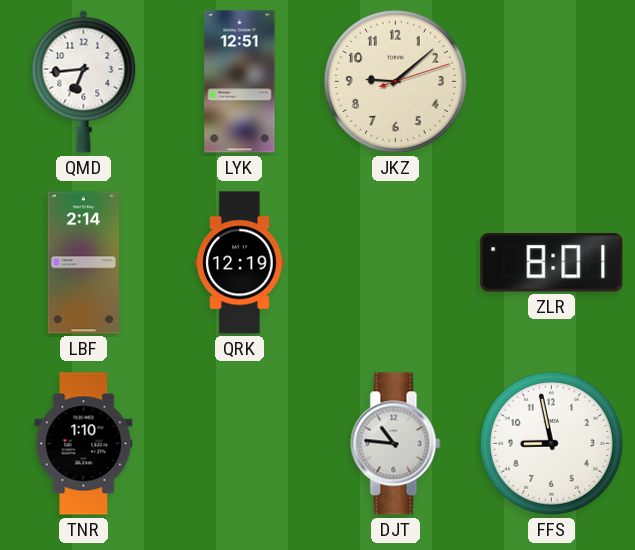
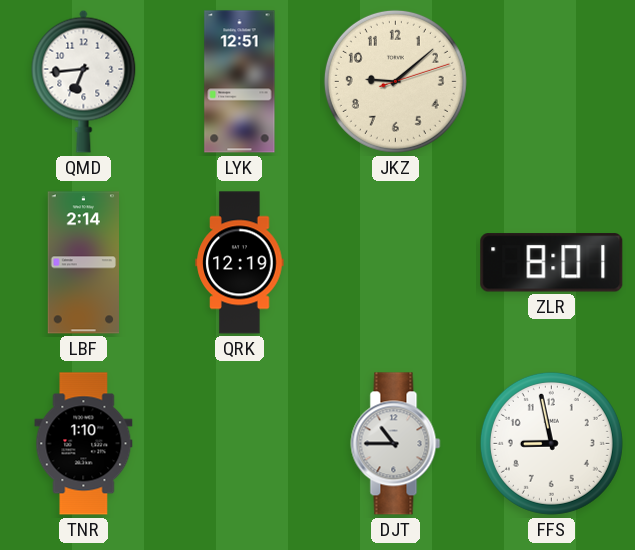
DJT: 10:46 -> 10:45 (396, 444)
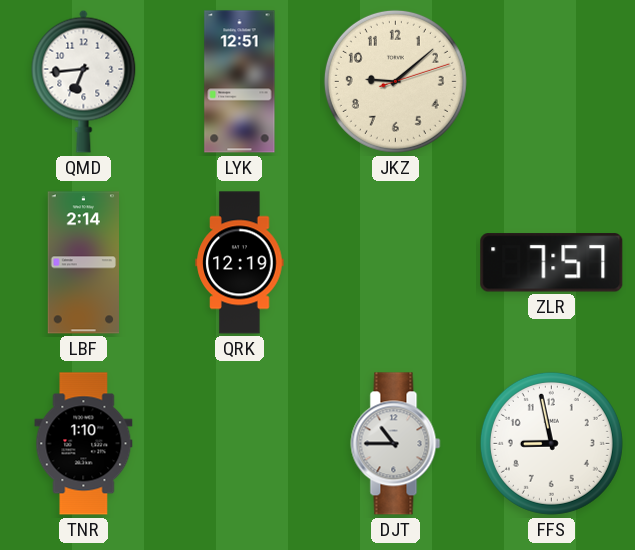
ZLR: 8:01 -> 7:57 (552, 263)
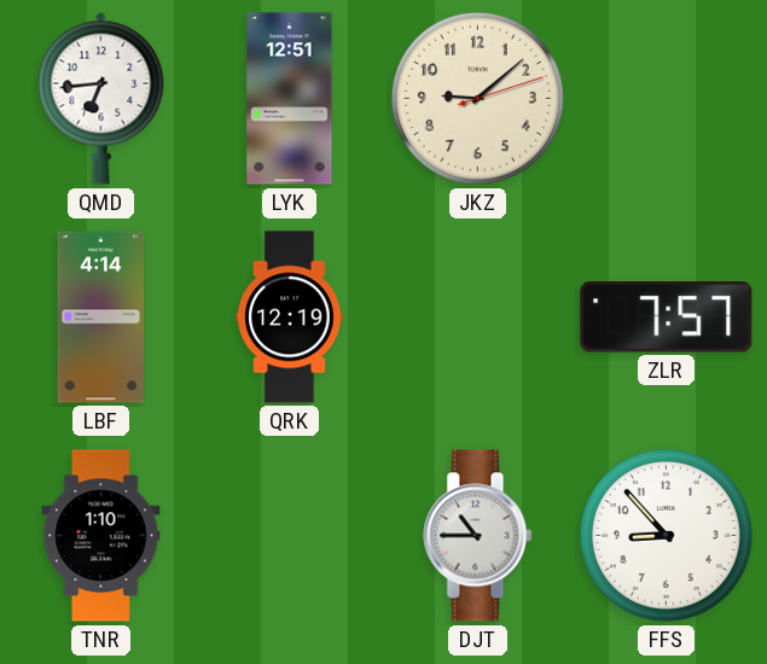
LBF: 2:14 -> 4:14 (101, 318)
FFS: 8:58 -> 8:53 (666, 535)
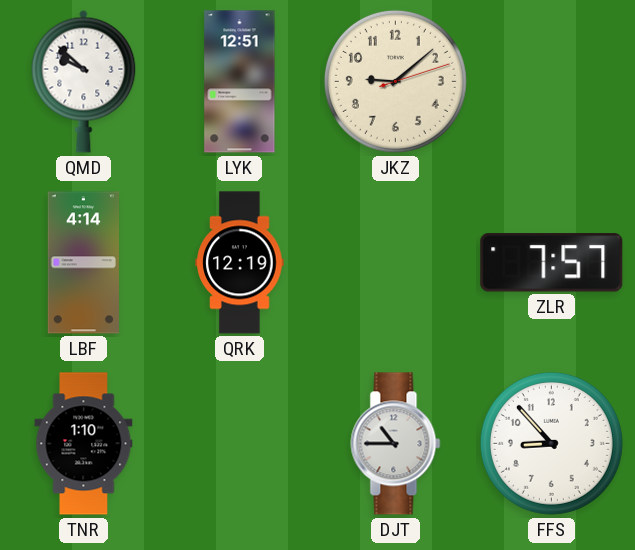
QMD: 6:44 -> 9:52 (84, 81)
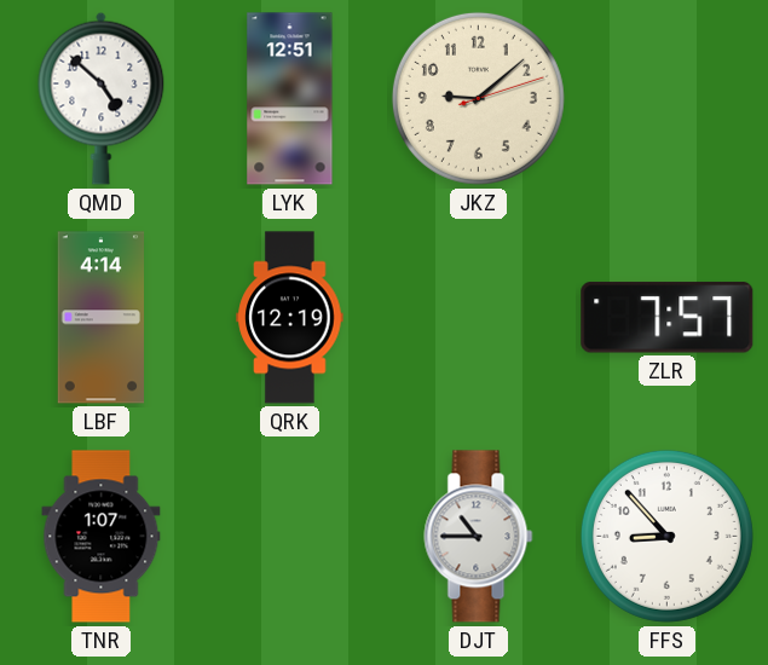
QMD: 9:52 -> 4:52 (102, 98)
TNR: 1:10 -> 1:07 (102, 537)
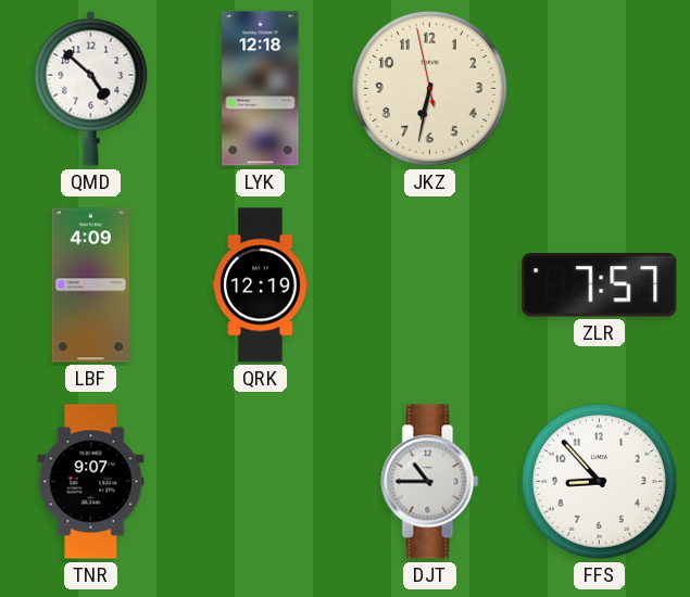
LYK: 12:51 -> 12:18 (261, 89)
JKZ: 9:08 -> 6:31 (429, 88)
LBF: 4:14 -> 4:09 (91, 285)
TNR: 1:07 -> 9:07 (91, 482)
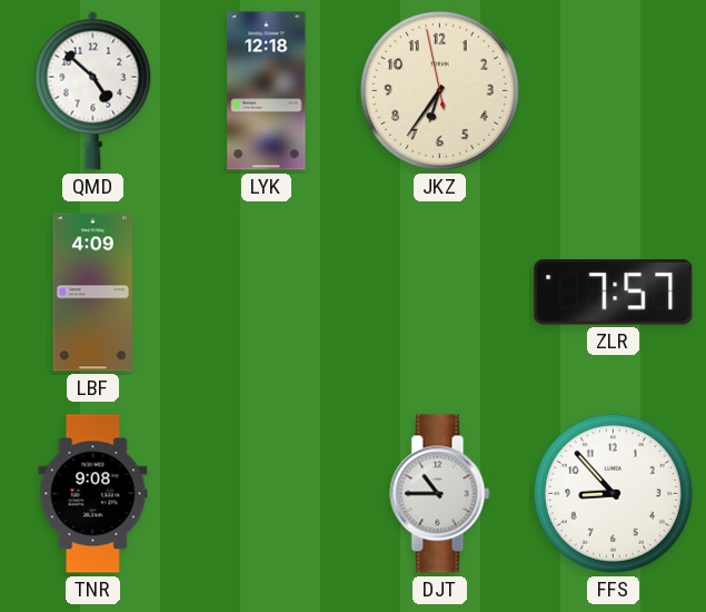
JKZ: 6:31 -> 6:35 (439, 90)
QRK: 12:19 -> none (261, 285)
TNR: 9:07 -> 9:08 (93, 494)
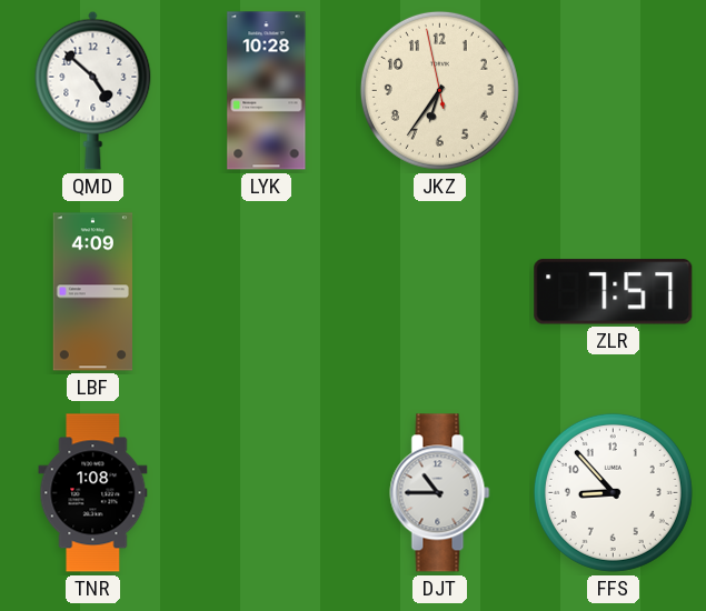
LYK: 12:18 -> 10:28 (267, 91)
TNR: 9:08 -> 1:08 (93, 493)
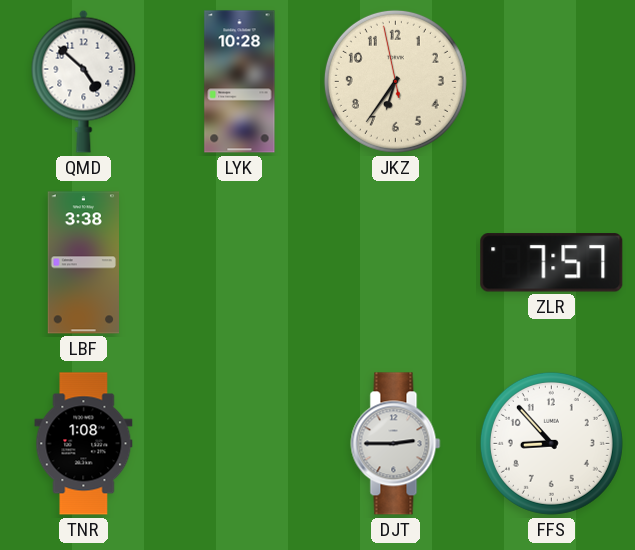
LBF: 4:09 -> 3:38 (84, 263)
DJT: 10:45 -> 2:45 (396, 444)
